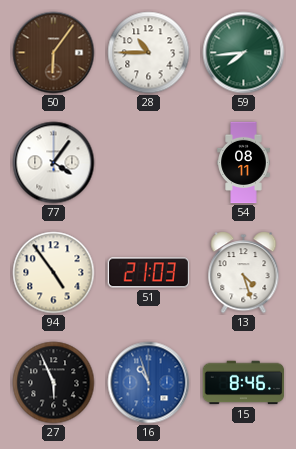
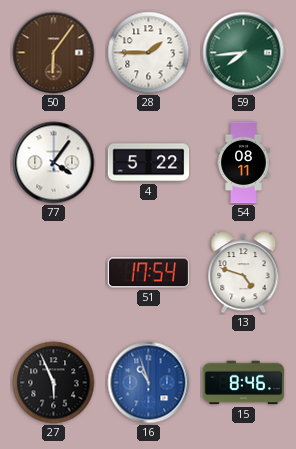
28: 10:45 -> 1:45 (149, 53)
4: none -> 5:22 (149, 163)
94: 4:54 -> none (54, 273)
51: 21:03 -> 17:54 (149, 273)
13: 4:27 -> 4:48 (244, 273)
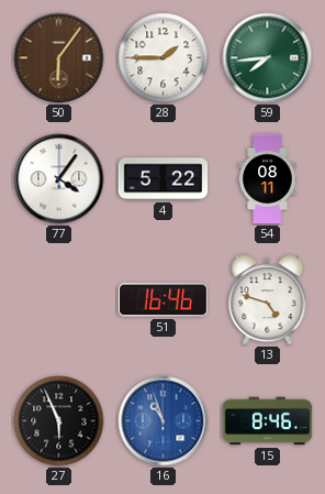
51: 17:54 -> 16:46 (164, 300)
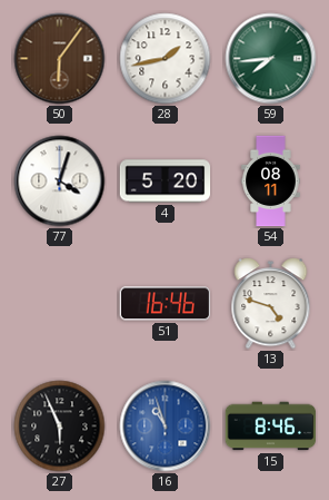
28: 1:45 -> 1:43 (166, 59)
77: 4:06 -> 4:03 (60, 182)
4: 5:22 -> 5:20 (166, 182)
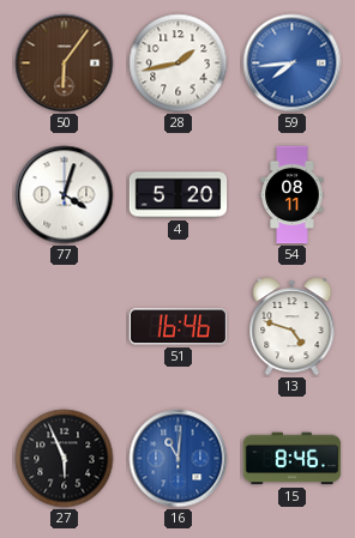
59 dial: green -> blue (293, 64)
16: 10:57 -> 11:01 (179, 459)
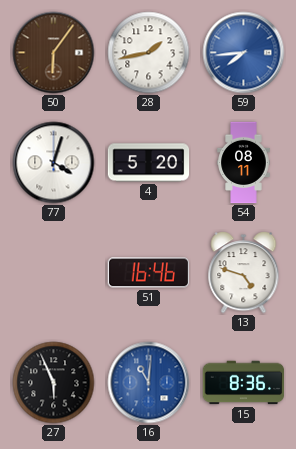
15: 8:46 -> 8:36 (244, 383)
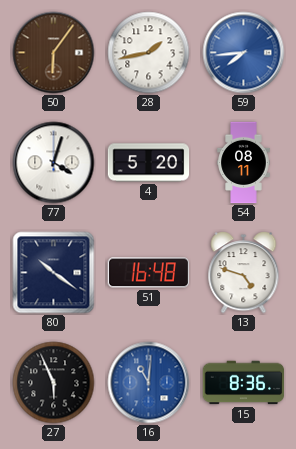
80: none -> 10:21 (54, 273)
51: 16:46 -> 16:48 (149, 273)
